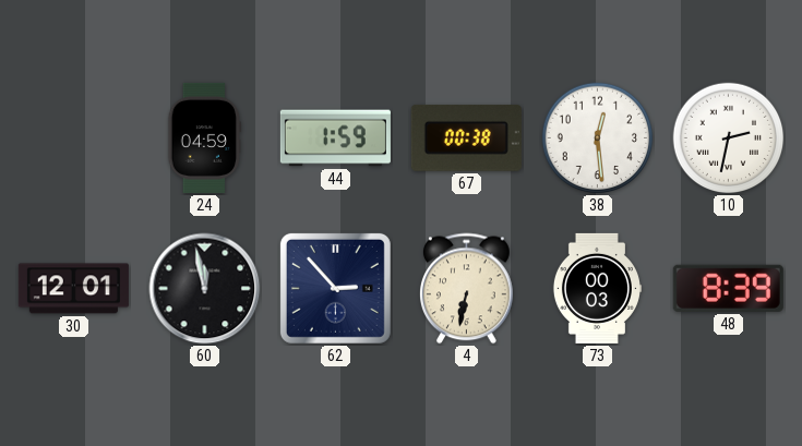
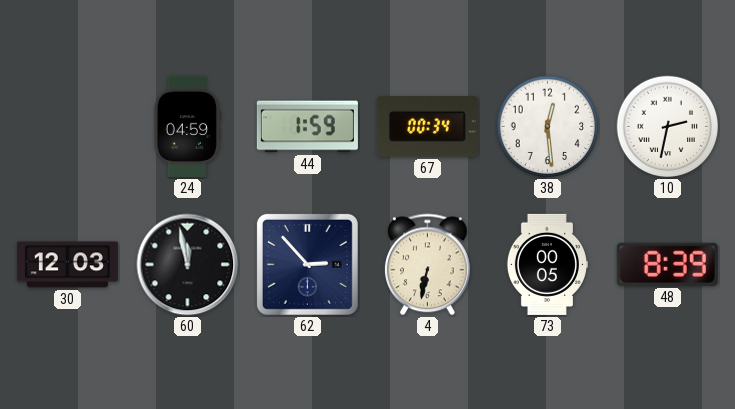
67: 00:38 -> 00:34 (427, 126)
30: 12:01 -> 12:03 (67, 265)
73: 00:03 -> 00:05 (547, 264)
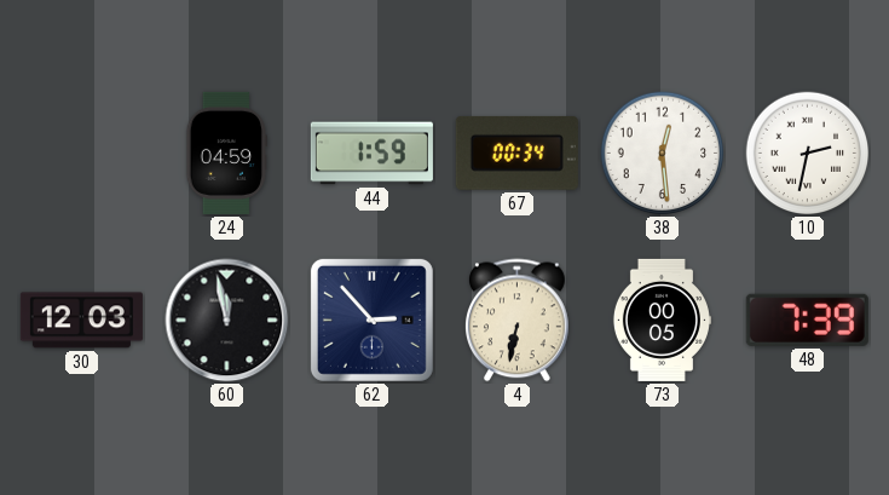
48: 8:39 -> 7:39 (807, 320)
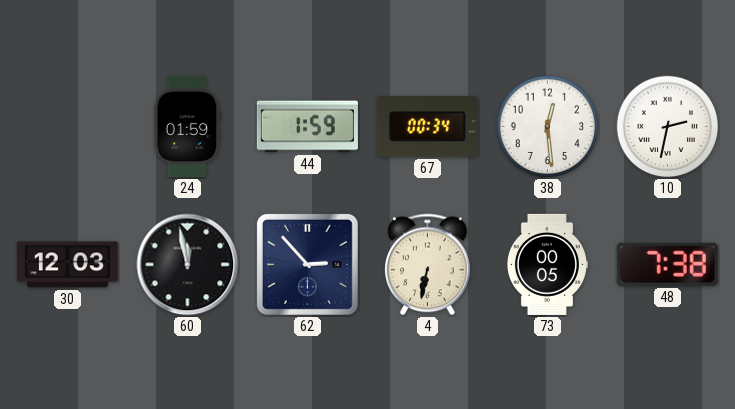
24: 04:59 -> 01:59 (187, 126)
48: 7:39 -> 7:38 (667, 264)
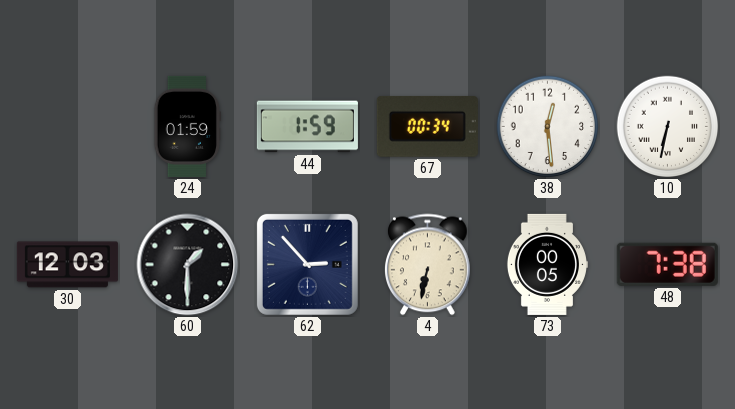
10: 2:32 -> 6:32 (668, 127)
60: 11:58 -> 1:30 (188, 265)
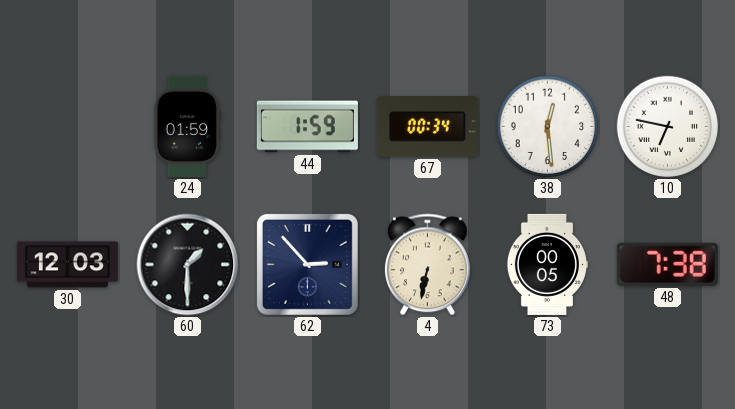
10: 6:32 -> 6:47 (668, 127)
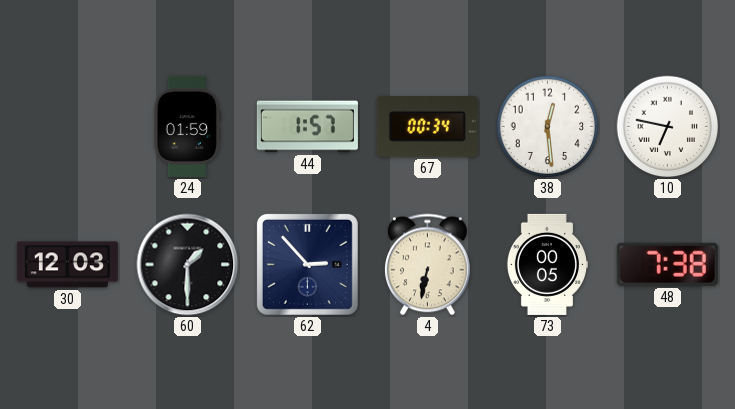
44: 1:59 -> 1:57 (307, 127)
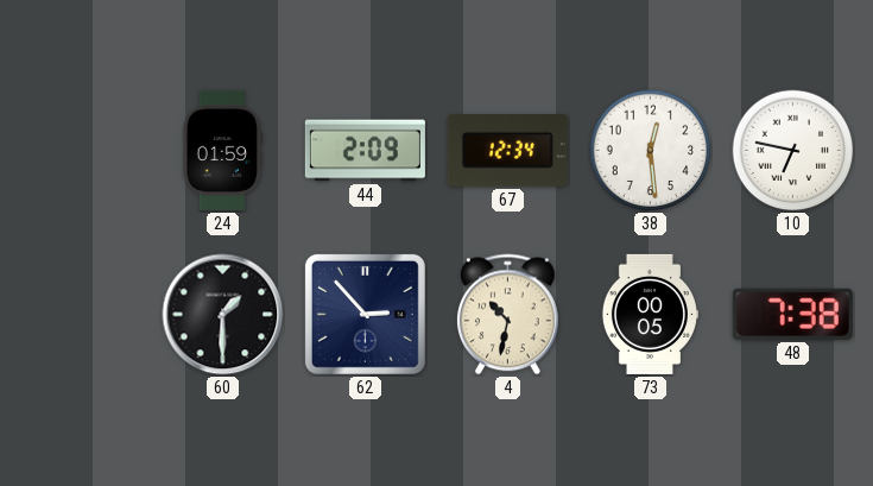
44: 1:57 -> 2:09 (365, 151)
67: 00:34 -> 12:34 (507, 150)
30: 12:03 -> none (67, 265)
4: 6:32 -> 10:32 (507, 315)
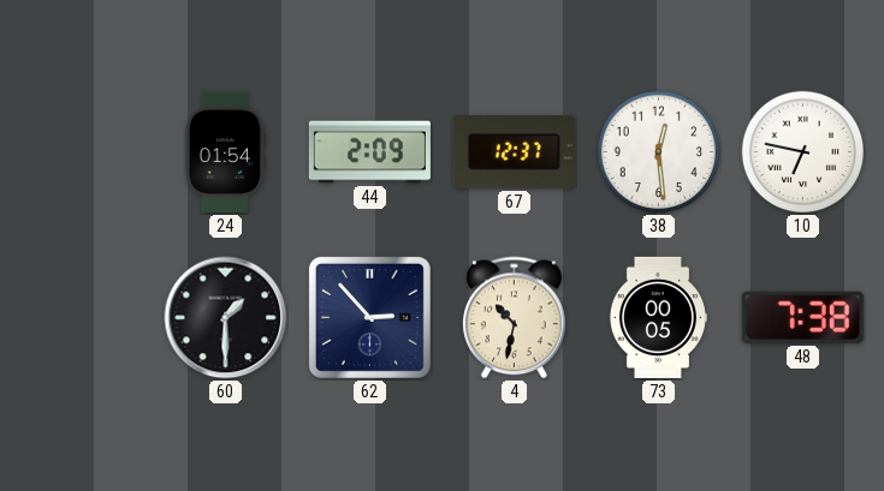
24: 01:59 -> 01:54 (225, 151)
67: 12:34 -> 12:37 (514, 151)
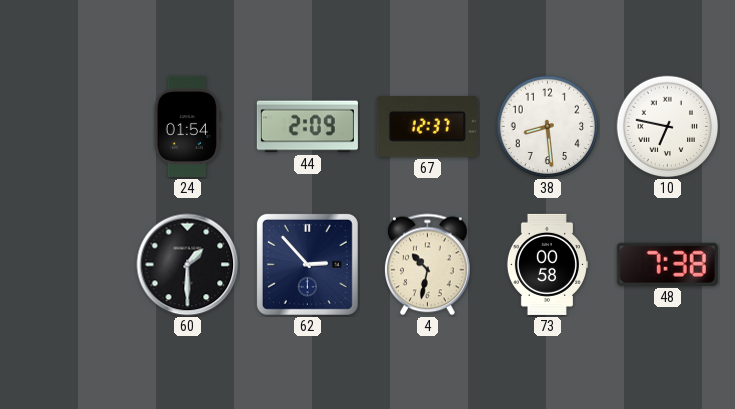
38: 12:29 -> 8:29 (548, 127)
73: 00:05 -> 00:58 (547, 264)
